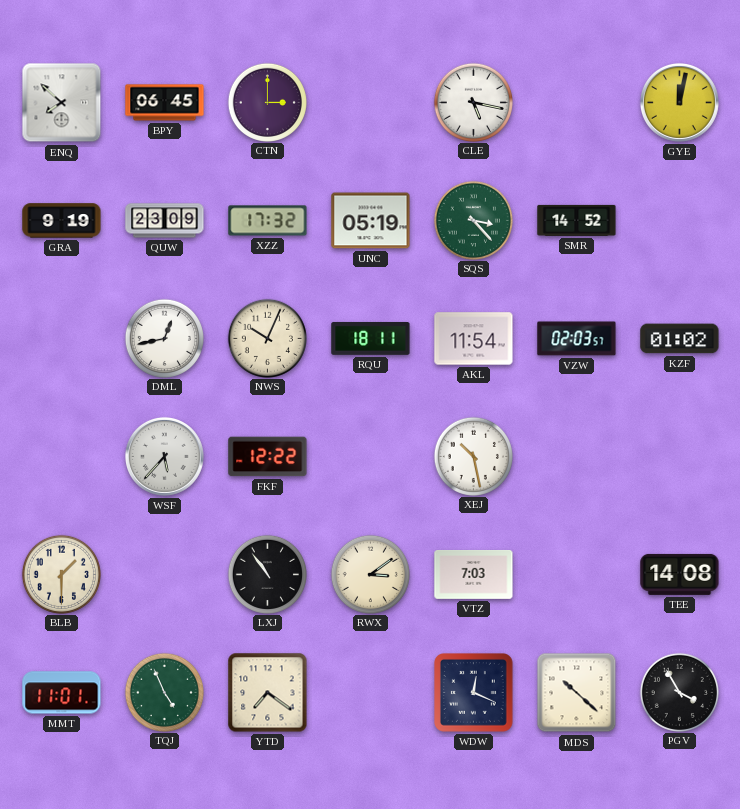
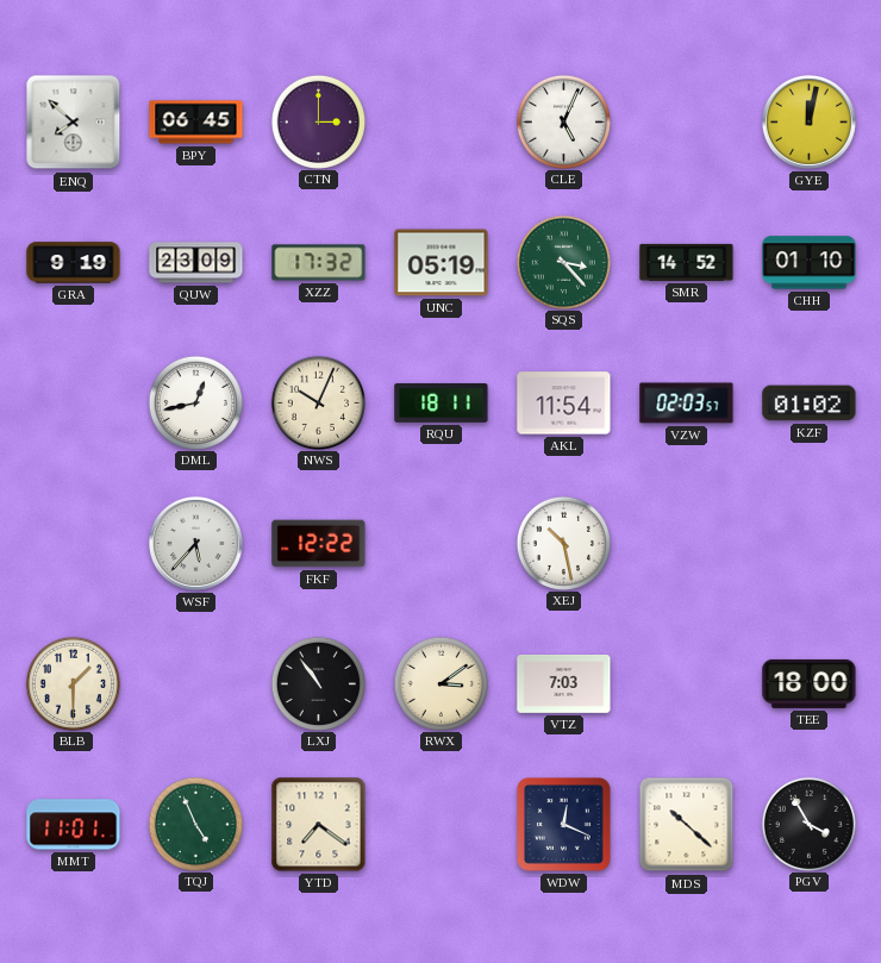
CLE: 5:17 -> 5:04 (563, 121)
CHH: none -> 01:10 (810, 263)
TEE: 14:08 -> 18:00 (810, 683)
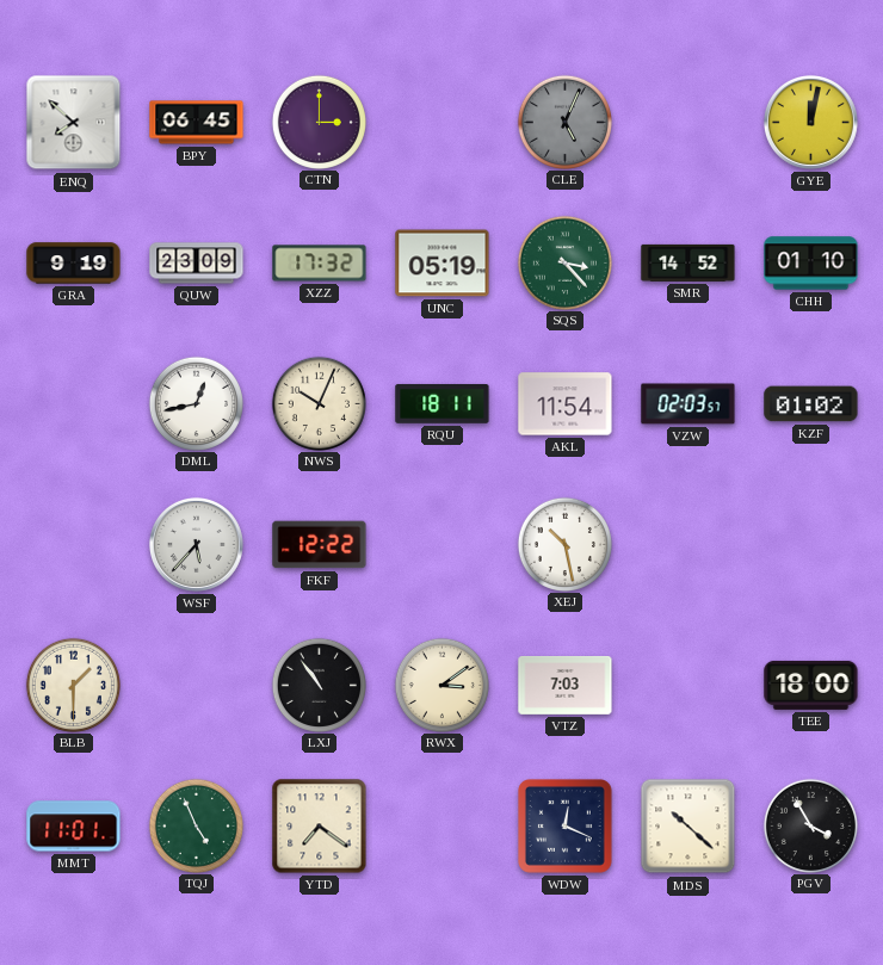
CLE dial: white -> grey (564, 122)
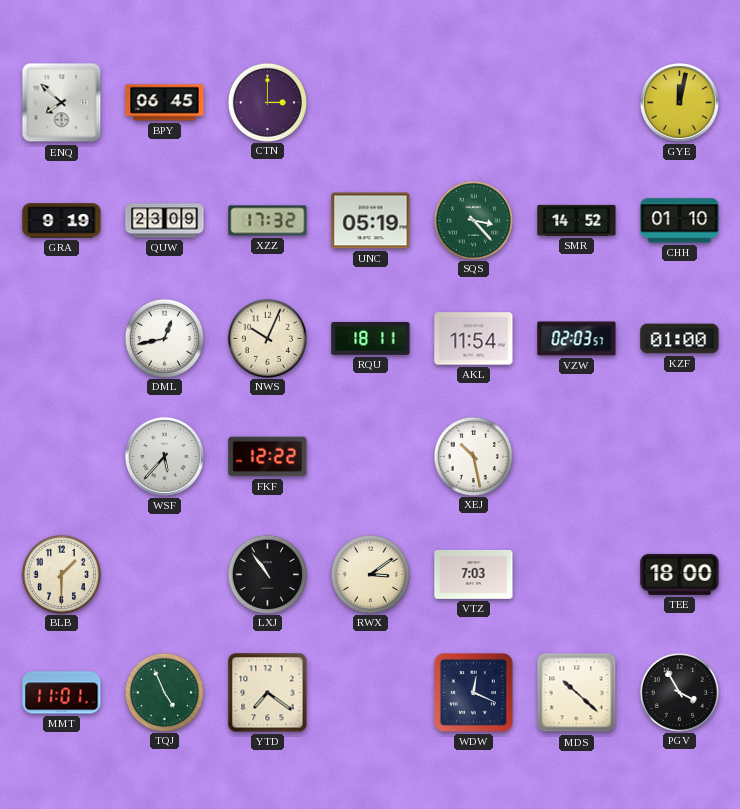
CLE: 5:04 -> none (564, 122)
KZF: 01:02 -> 01:00 (680, 339)
